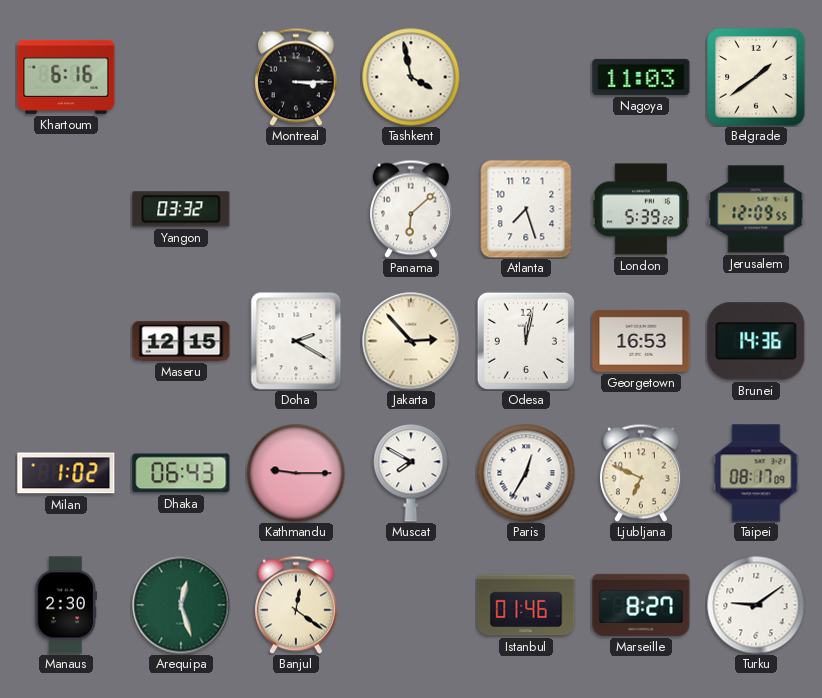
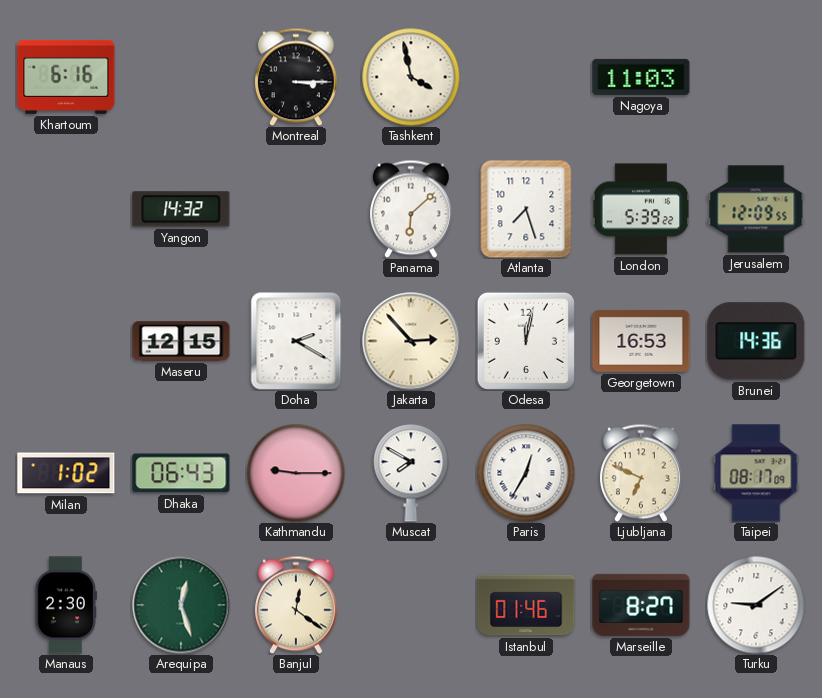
Belgrade: 1:39 -> none (756, 77)
Yangon: 03:32 -> 14:32 (181, 209)
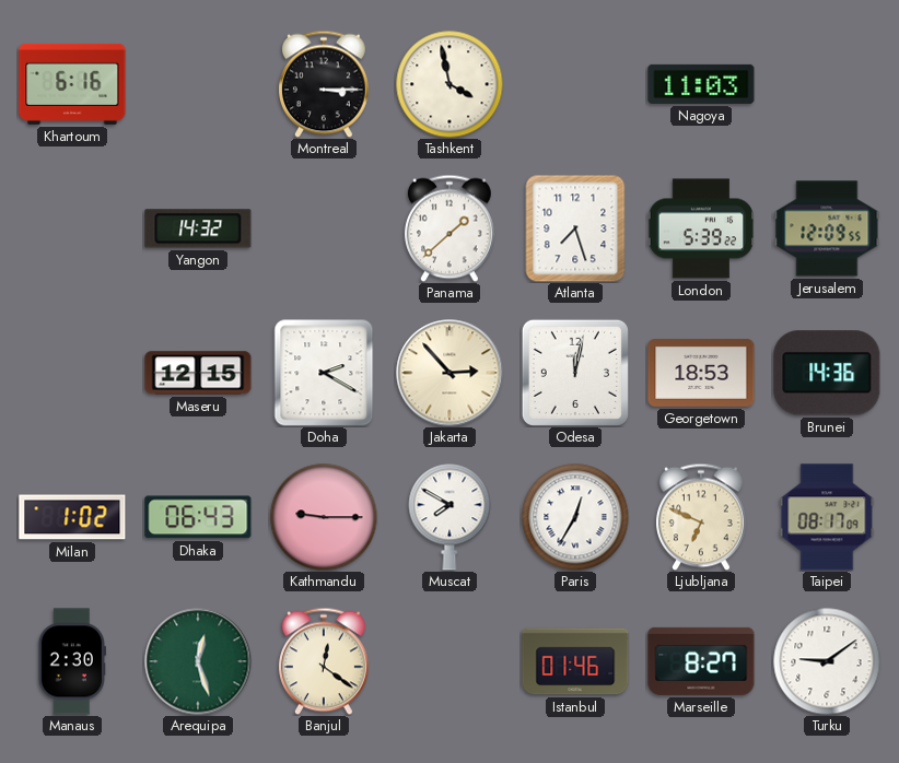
Panama: 6:08 -> 1:38 (449, 228)
Georgetown: 16:53 -> 18:53 (701, 373)
